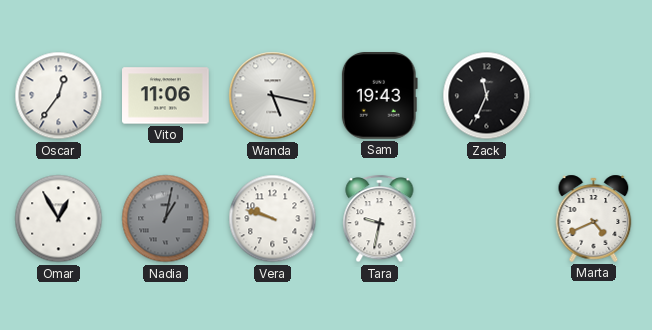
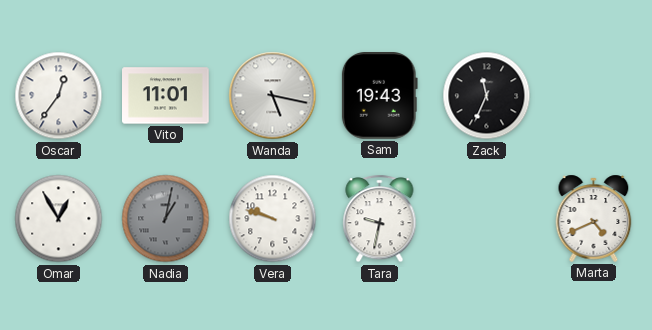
Vito: 11:06 -> 11:01 (166, 96)
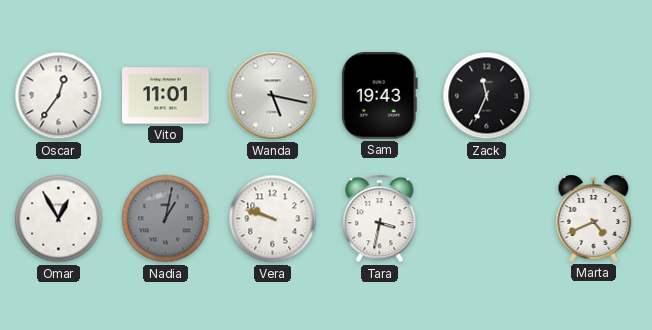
Tara: 9:32 -> 3:32 (380, 219)
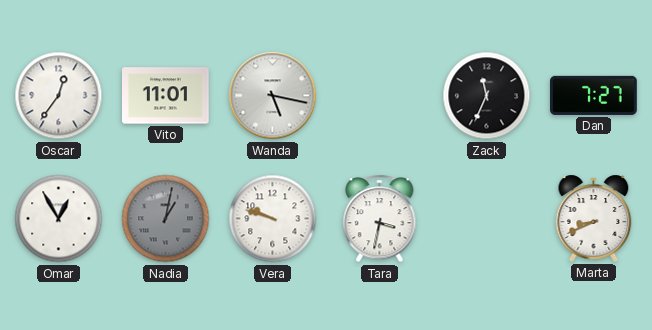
Sam: 19:43 -> none (379, 96)
Dan: none -> 7:27 (594, 95)
Marta: 4:41 -> 8:41 (594, 218)
